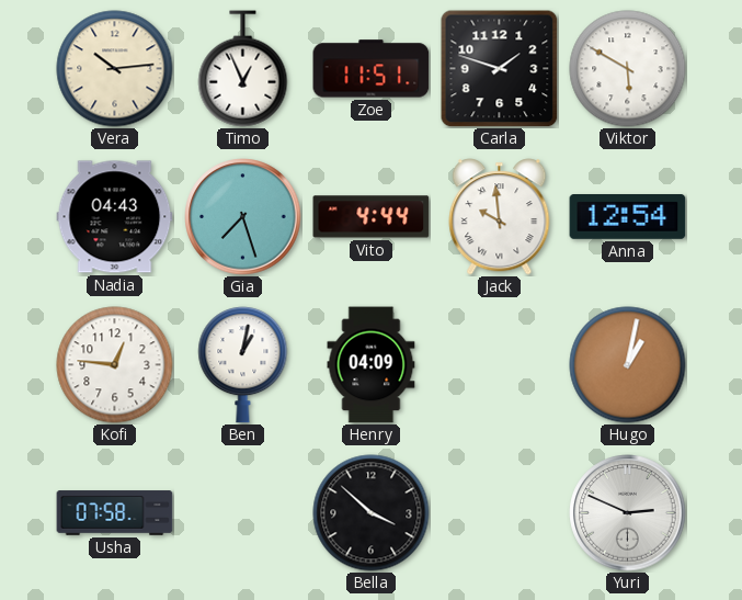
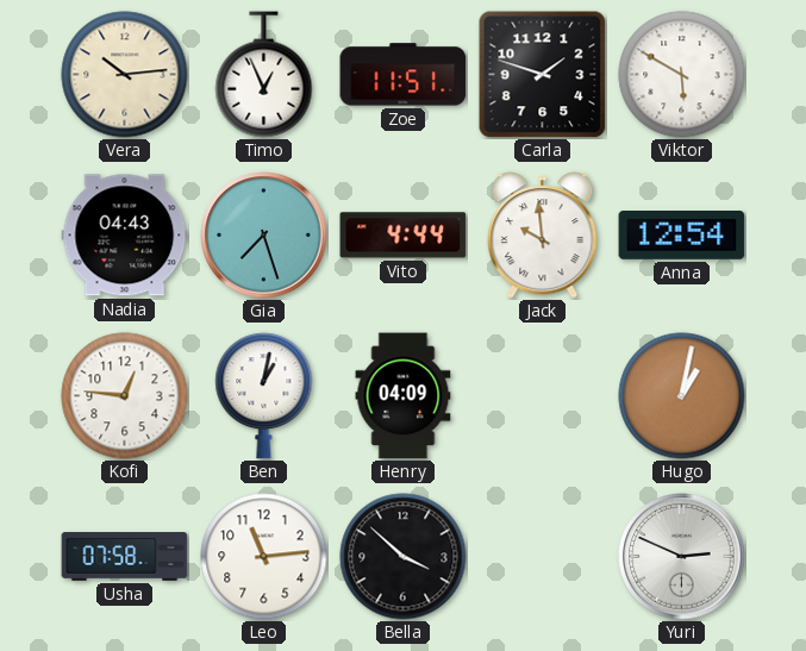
Leo: none -> 11:14 (264, 557)
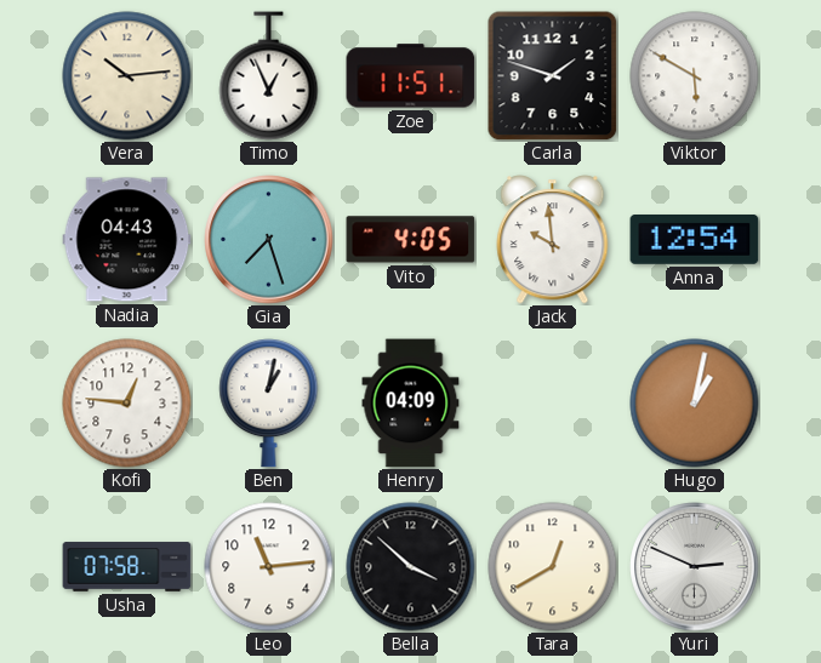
Vito: 4:44 -> 4:05 (411, 240)
Tara: none -> 12:40 (553, 567)
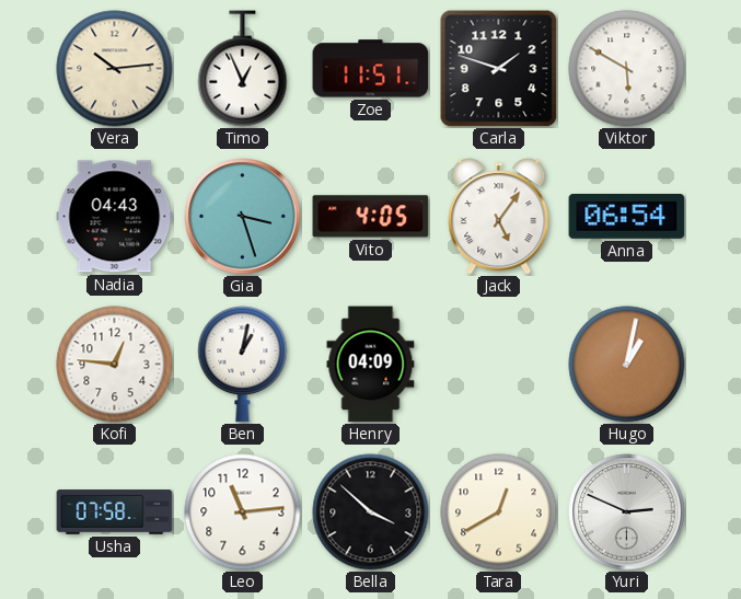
Gia: 7:27 -> 3:27 (243, 217)
Jack: 9:59 -> 5:06 (499, 217)
Anna: 12:54 -> 06:54 (627, 217)
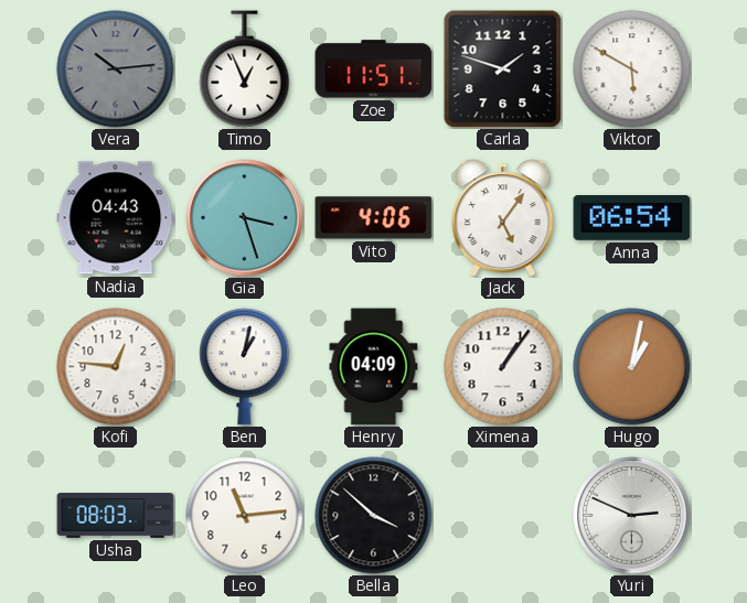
Vera dial: cream -> grey (116, 69)
Vito: 4:05 -> 4:06 (374, 218)
Ximena: none -> 1:06 (503, 367)
Usha: 07:58 -> 08:03 (116, 516)
Tara: 12:40 -> none (499, 512)
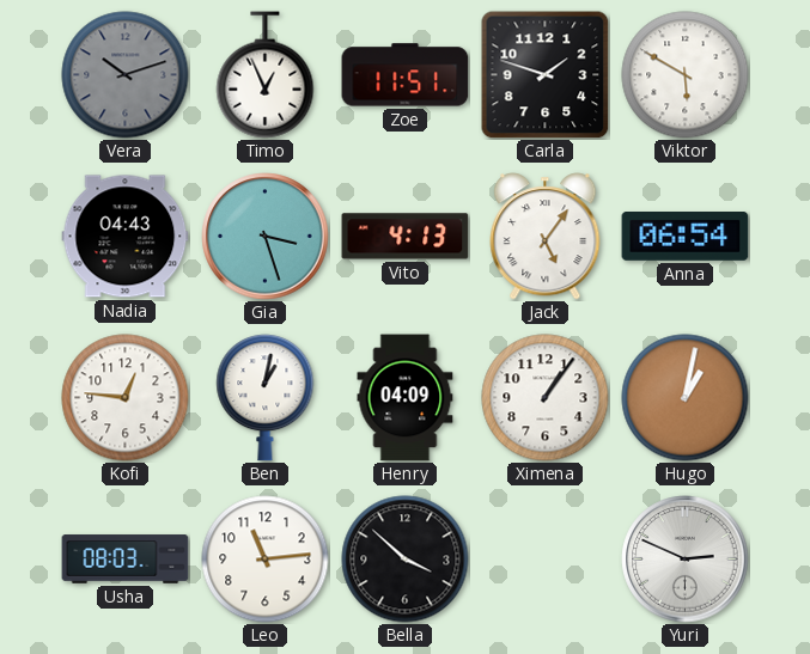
Vera: 10:14 -> 10:12 (126, 75)
Vito: 4:06 -> 4:13 (406, 237)
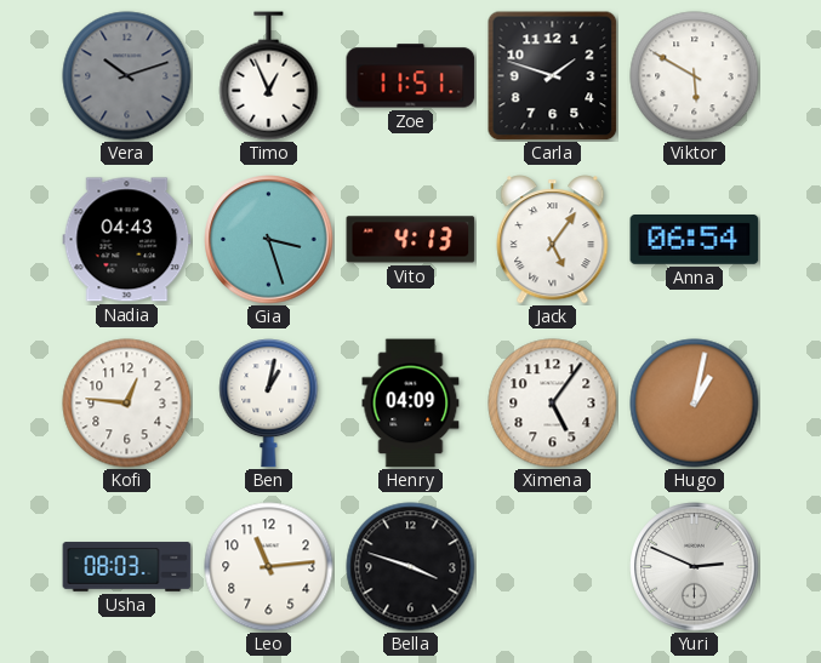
Ximena: 1:06 -> 5:06 (553, 404)
Bella: 3:52 -> 3:48 (411, 567)
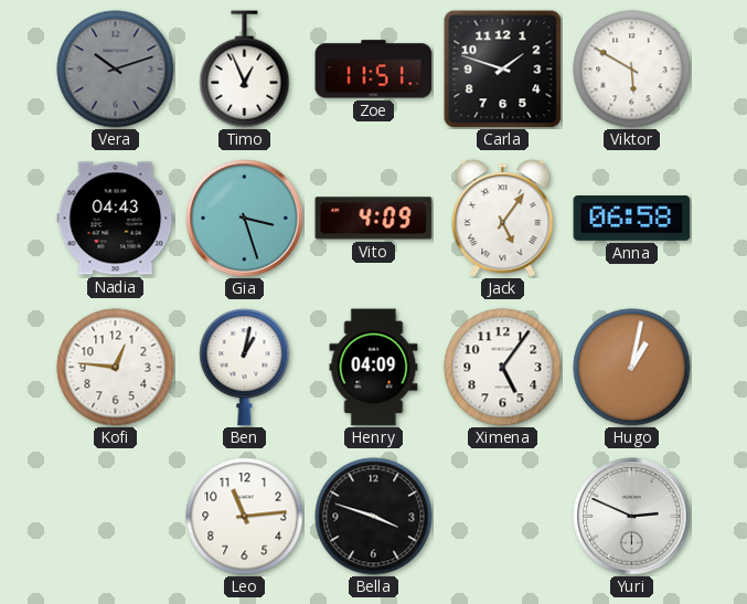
Vito: 4:13 -> 4:09 (374, 219)
Anna: 06:54 -> 06:58 (632, 219)
Usha: 08:03 -> none (127, 567)
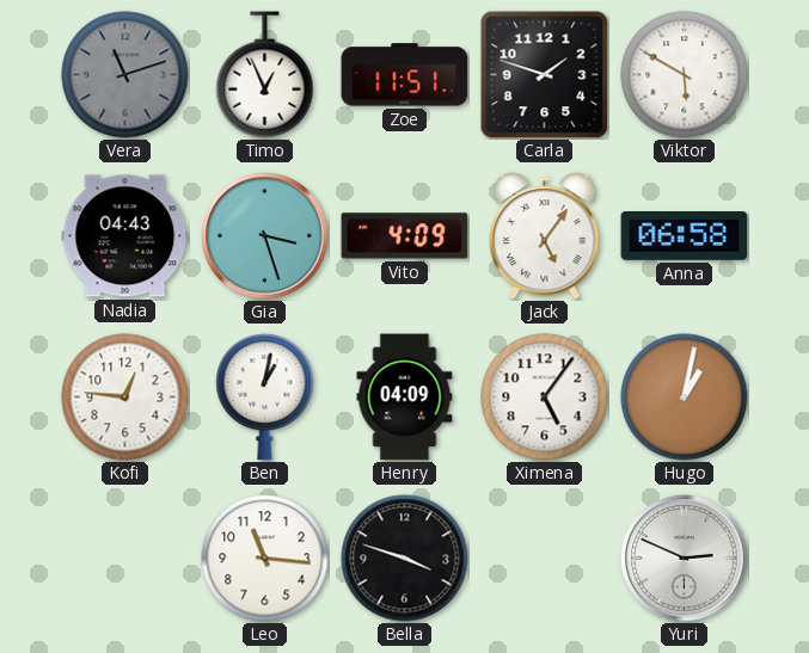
Vera: 10:12 -> 11:12 (125, 75)
Leo: 11:14 -> 11:16 (265, 559)
